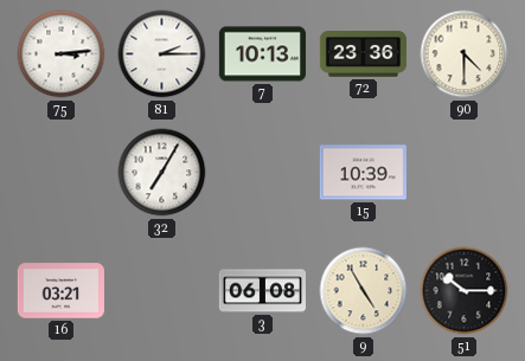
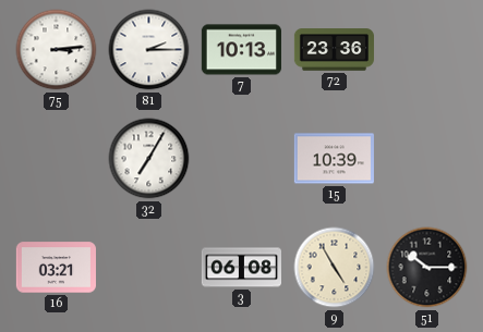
90: 4:30 -> none (465, 54)
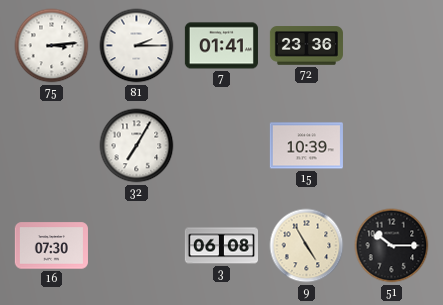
7: 10:13 -> 01:41 (221, 46)
16: 03:21 -> 07:30 (51, 246)
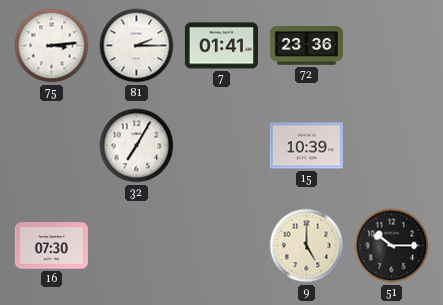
3: 06:08 -> none (221, 246)
9: 4:55 -> 5:00 (307, 246)
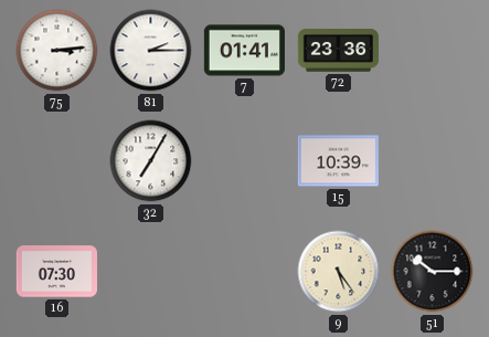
9: 5:00 -> 5:24 (339, 272)
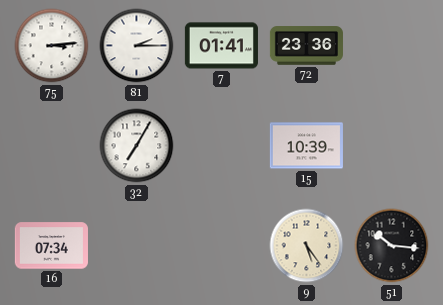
16: 07:30 -> 07:34 (51, 246)
51: 10:15 -> 10:16 (392, 246)
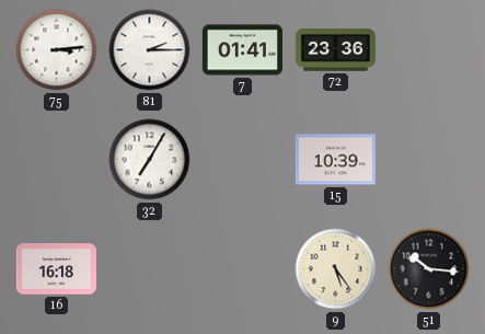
16: 07:34 -> 16:18 (56, 269)
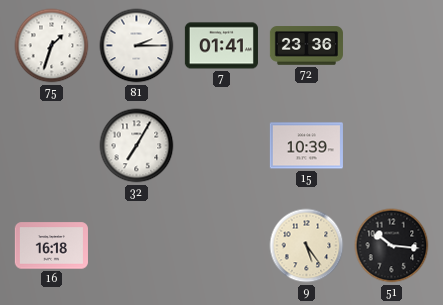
75: 3:14 -> 1:33 (52, 46)
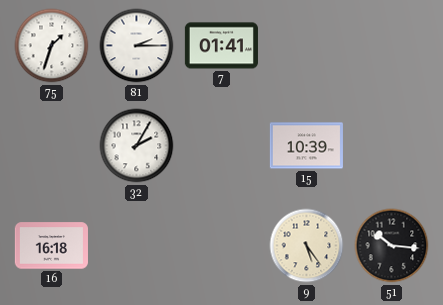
72: 23:36 -> none (306, 46)
32: 7:05 -> 2:05 (137, 146)
